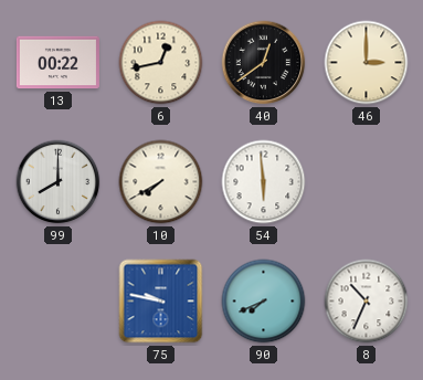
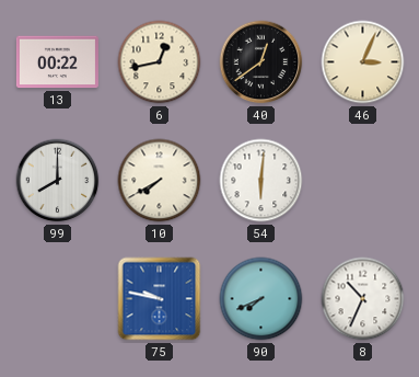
46: 3:00 -> 3:04 (363, 62)
54: 5:59 -> 6:01 (261, 181)
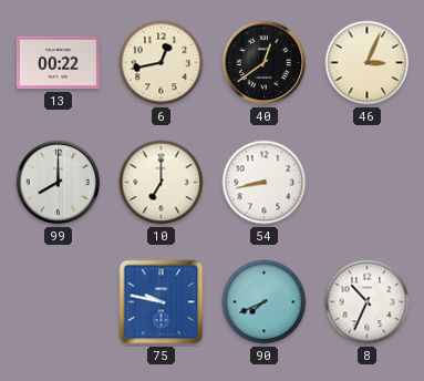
10: 7:40 -> 7:00 (162, 183)
54: 6:01 -> 8:43 (265, 183)
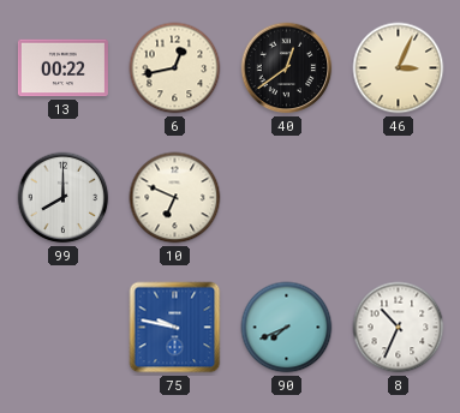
10: 7:00 -> 6:49 (175, 198)
54: 8:43 -> none (265, 183)
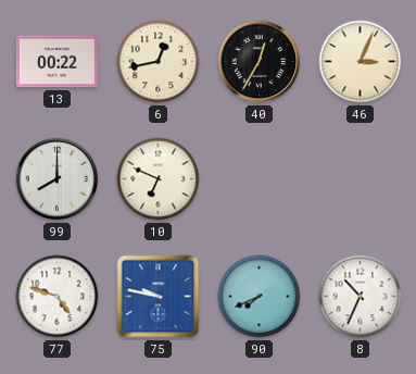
40: 12:39 -> 12:35 (260, 62)
77: none -> 4:48 (58, 297)
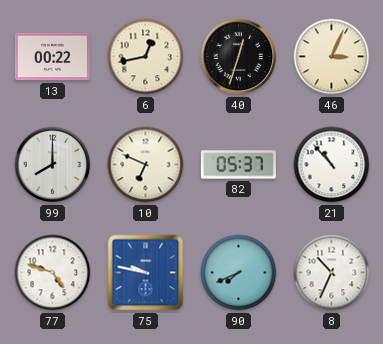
40: 12:35 -> 12:33 (239, 57)
82: none -> 05:37 (238, 165)
21: none -> 10:53 (332, 165)
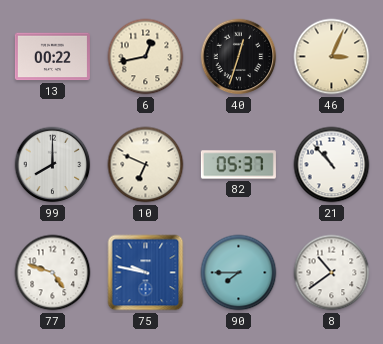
90: 7:41 -> 7:45 (239, 273)
8: 10:34 -> 10:39 (332, 273)
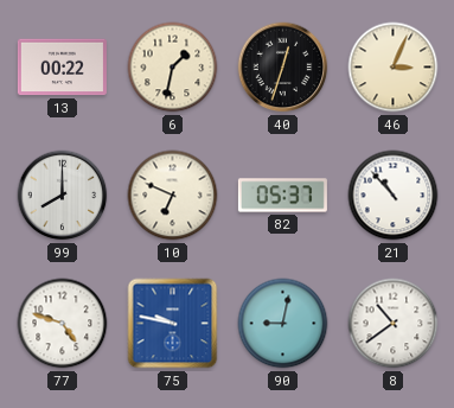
6: 12:43 -> 1:32 (173, 68)
90: 7:45 -> 9:02 (283, 324)
